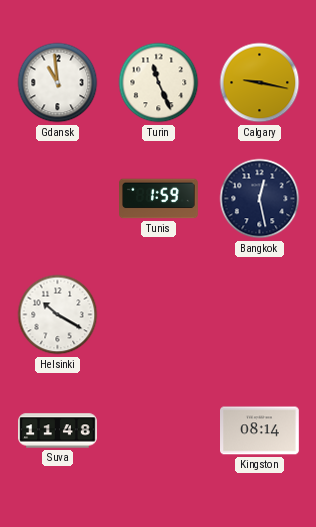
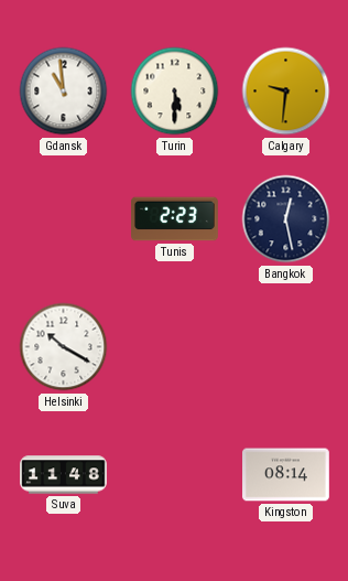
Turin: 11:26 -> 5:30 (175, 92)
Calgary: 9:17 -> 9:31 (286, 92)
Tunis: 1:59 -> 2:23 (175, 219)
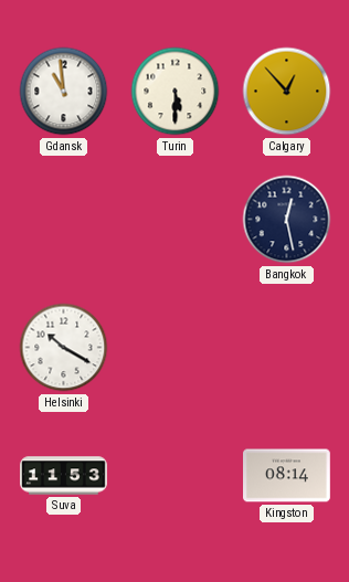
Calgary: 9:31 -> 12:53 (287, 92)
Tunis: 2:23 -> none (175, 219)
Suva: 11:48 -> 11:53 (64, 476)
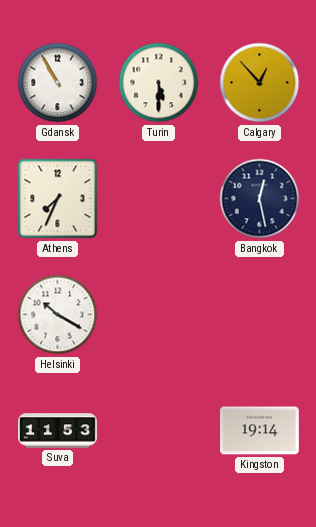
Gdansk: 10:59 -> 10:55 (58, 83)
Athens: none -> 7:34 (58, 199)
Kingston: 08:14 -> 19:14 (260, 431)
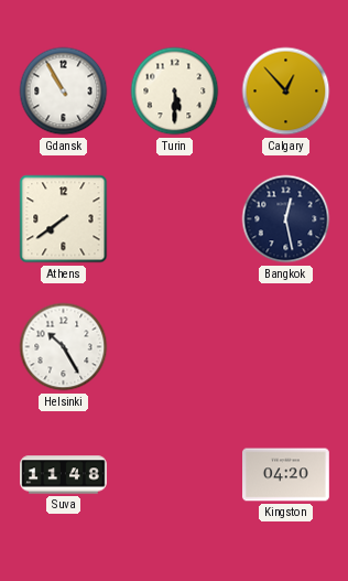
Athens: 7:34 -> 7:39 (64, 219)
Helsinki: 10:20 -> 10:25 (64, 347)
Suva: 11:53 -> 11:48 (64, 475)
Kingston: 19:14 -> 04:20 (286, 475)
